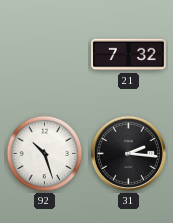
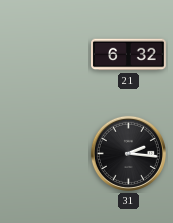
21: 7:32 -> 6:32 (129, 55)
92: 10:27 -> none (45, 154)
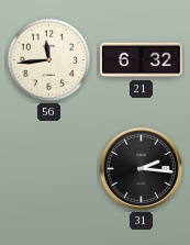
56: none -> 11:44 (49, 60)
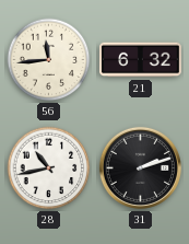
28: none -> 10:43 (49, 169)
31: 2:16 -> 2:12 (140, 167)
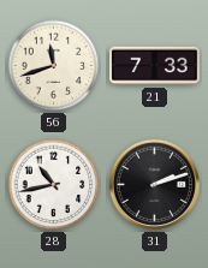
56: 11:44 -> 11:42 (54, 66)
21: 6:32 -> 7:33 (155, 66)
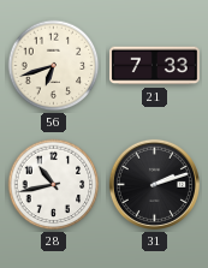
56: 11:42 -> 6:42 (54, 66)
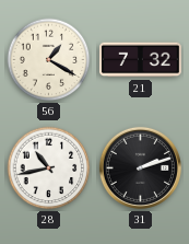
56: 6:42 -> 1:20 (49, 60)
21: 7:33 -> 7:32 (141, 60)
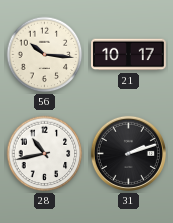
56: 1:20 -> 10:16 (45, 55)
21: 7:32 -> 10:17 (129, 55)
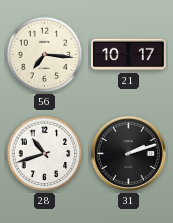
56: 10:16 -> 7:16 (45, 55)
28: 10:43 -> 10:42 (45, 154)
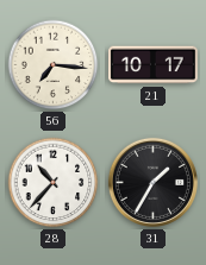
28: 10:42 -> 10:37 (54, 183)
31: 2:12 -> 1:35 (152, 182)
